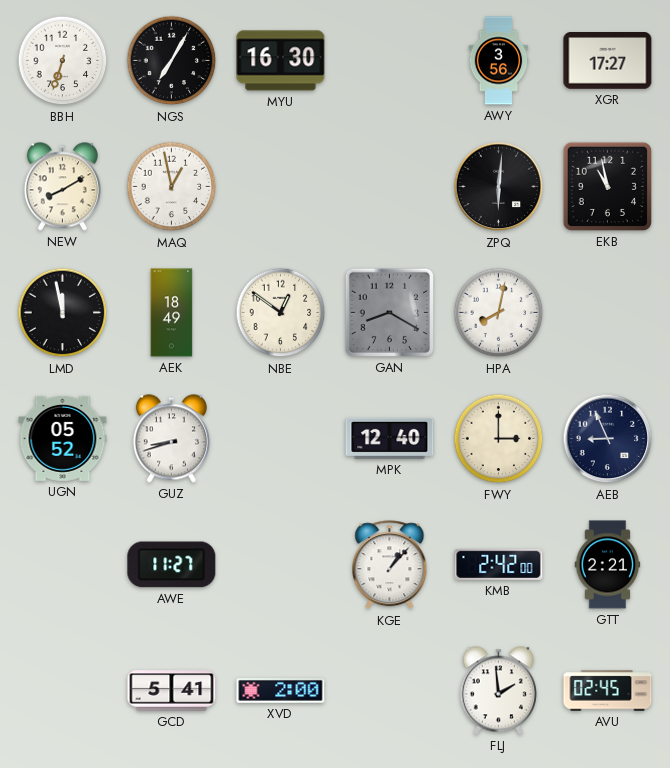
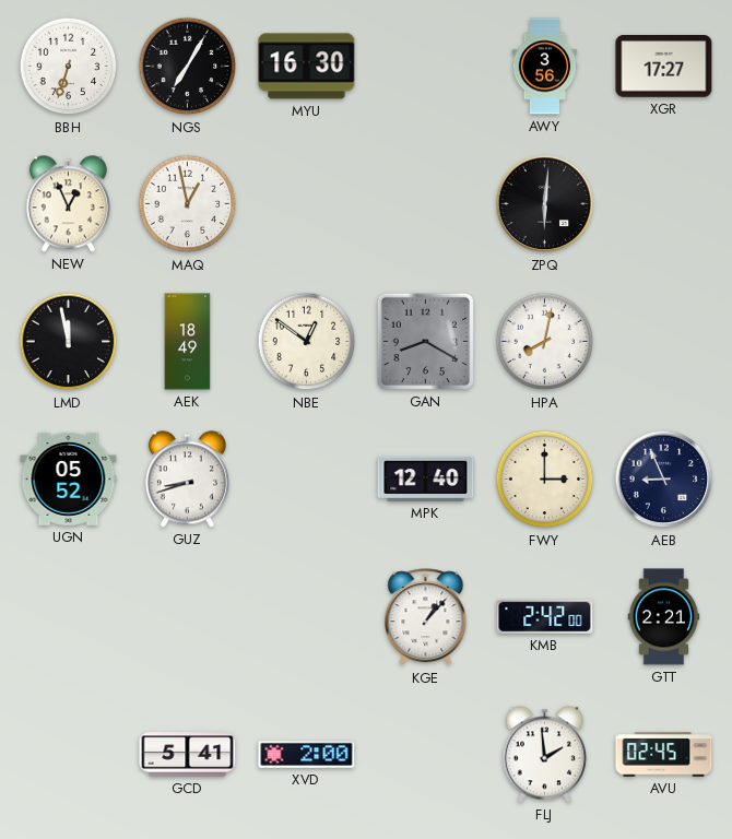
NEW: 8:10 -> 12:56 (68, 204)
EKB: 10:58 -> none (607, 186)
AWE: 11:27 -> none (172, 565)
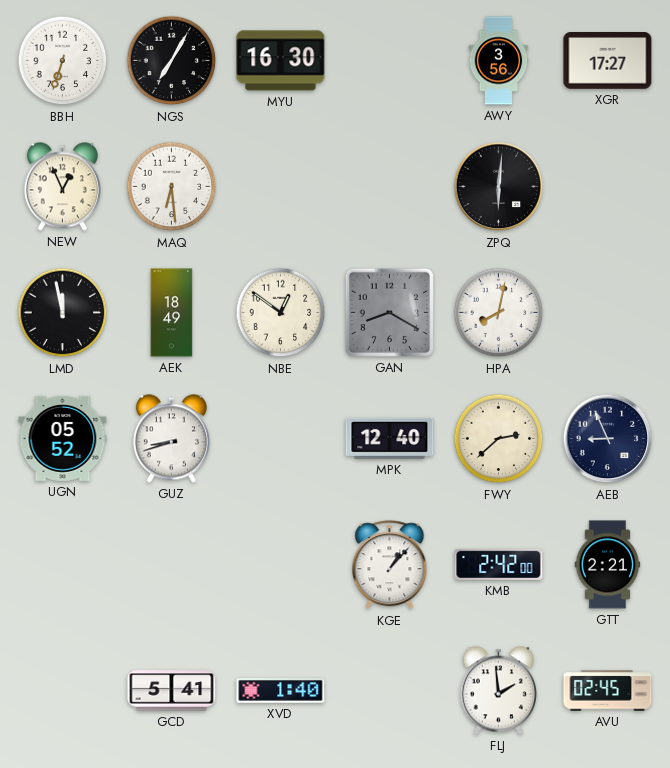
MAQ: 12:58 -> 6:29 (172, 187)
FWY: 3:00 -> 2:38 (499, 439)
XVD: 2:00 -> 1:40 (281, 691)
